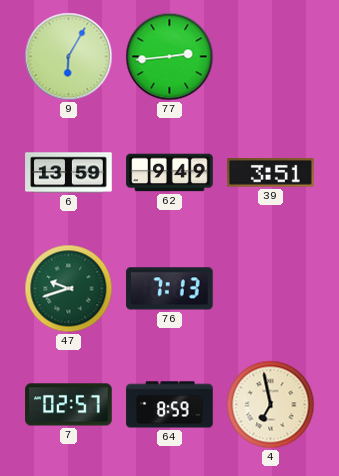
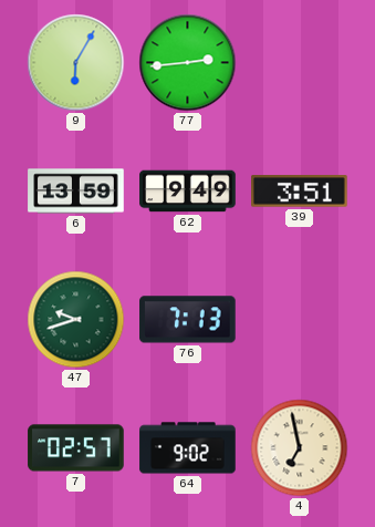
64: 8:59 -> 9:02 (188, 448)
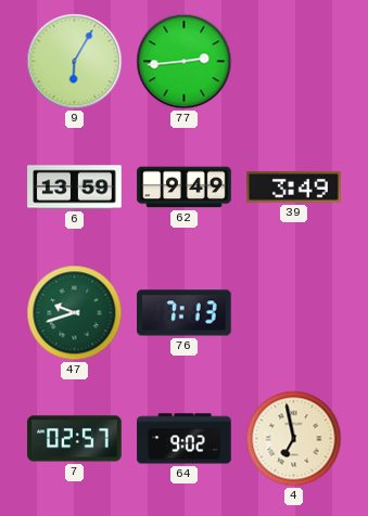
39: 3:51 -> 3:49 (294, 188)
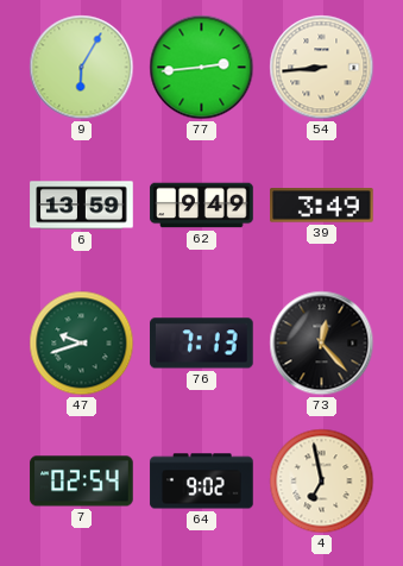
54: none -> 8:44 (322, 68)
73: none -> 12:23 (322, 344)
7: 02:57 -> 02:54 (82, 482)
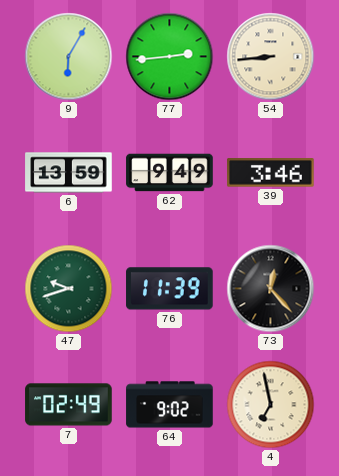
39: 3:49 -> 3:46 (271, 173)
76: 7:13 -> 11:39 (170, 289)
7: 02:54 -> 02:49 (69, 405)
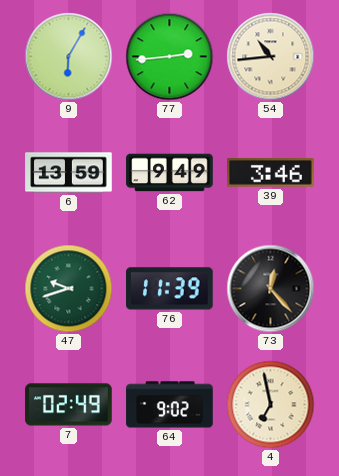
54: 8:44 -> 10:44 (271, 57)
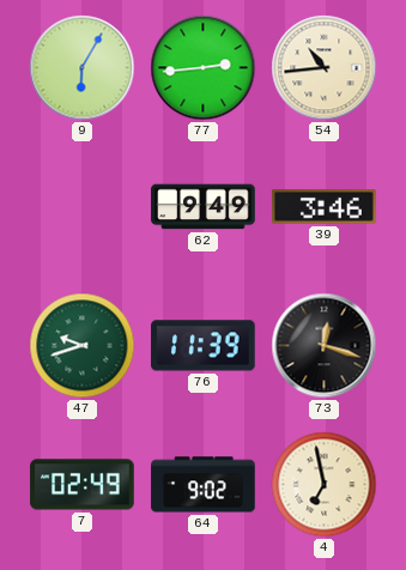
6: 13:59 -> none (69, 173)
73: 12:23 -> 12:18 (325, 346)
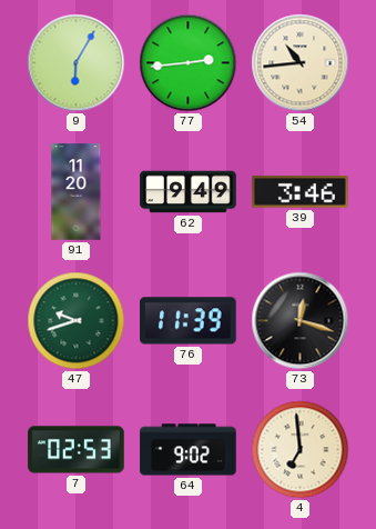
91: none -> 11:20 (77, 192)
7: 02:49 -> 02:53 (77, 450)
4: 6:58 -> 6:59 (301, 450)
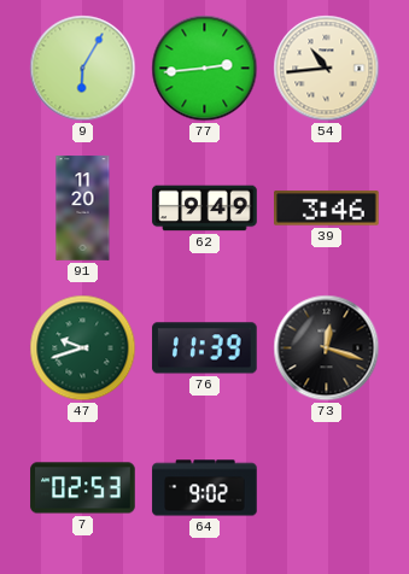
4: 6:59 -> none (301, 450)
